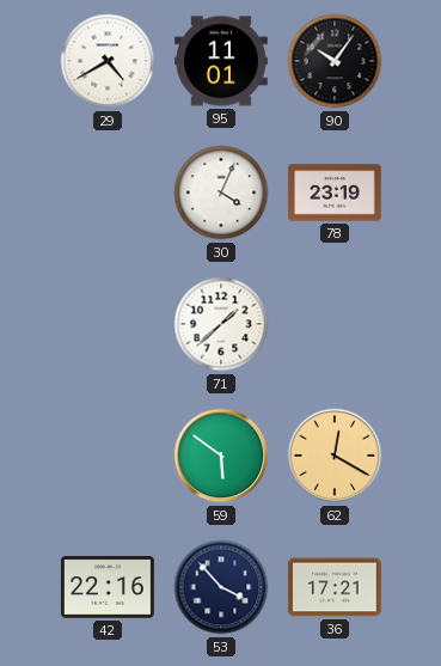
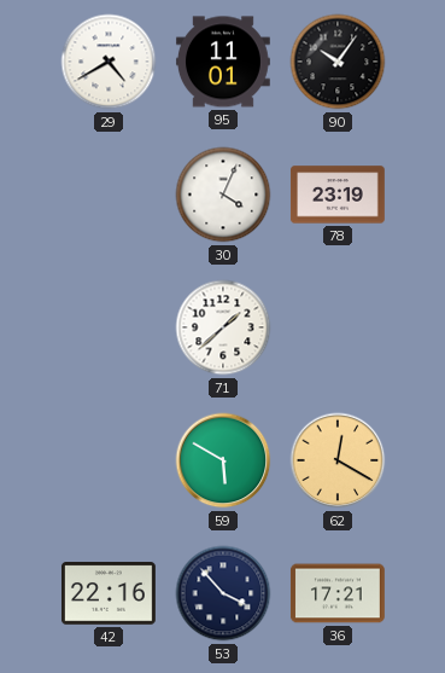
59: 5:51 -> 5:50 (223, 460)
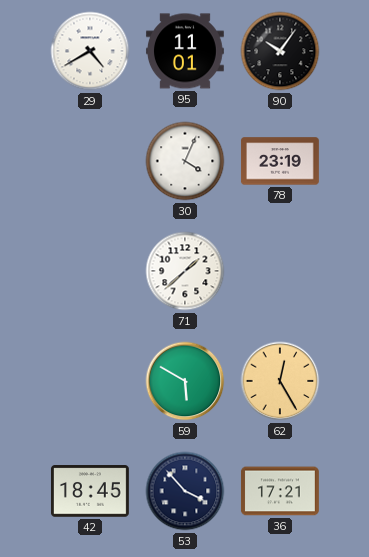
62: 12:20 -> 12:25 (280, 381)
42: 22:16 -> 18:45 (90, 491)
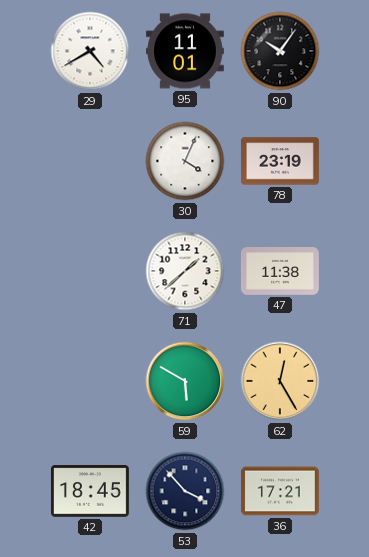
47: none -> 11:38 (280, 272)
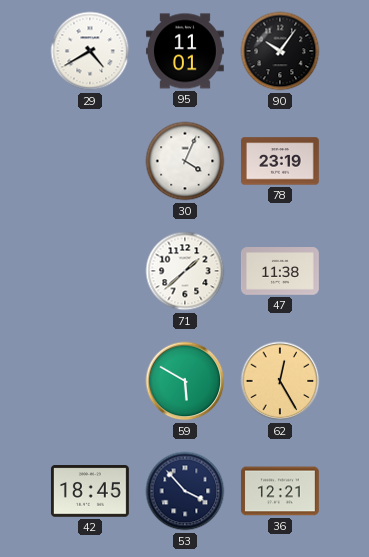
36: 17:21 -> 12:21 (280, 491)
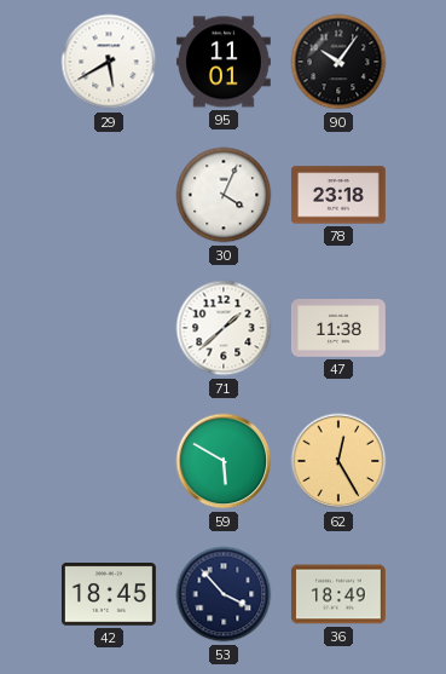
29: 4:40 -> 5:40 (109, 62)
78: 23:19 -> 23:18 (338, 195)
36: 12:21 -> 18:49 (338, 594)
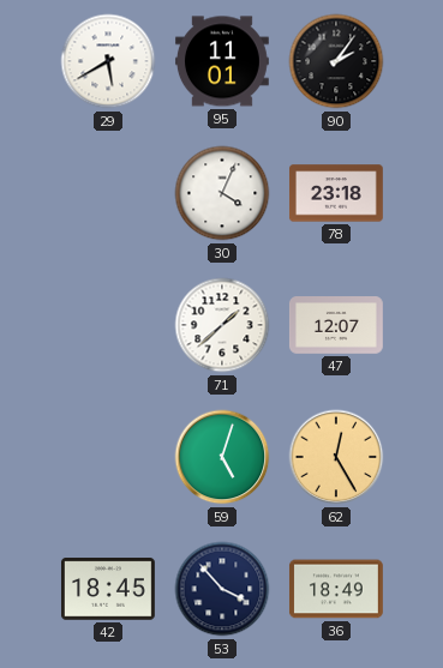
90: 10:06 -> 2:06 (336, 61)
47: 11:38 -> 12:07 (336, 326)
59: 5:50 -> 5:03 (222, 457)
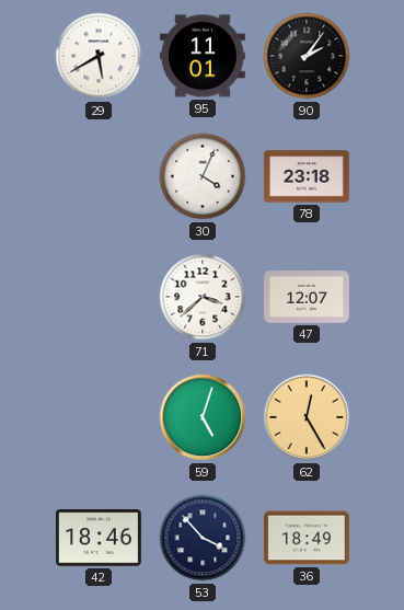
71: 1:38 -> 3:38 (203, 297)
42: 18:45 -> 18:46 (99, 538)
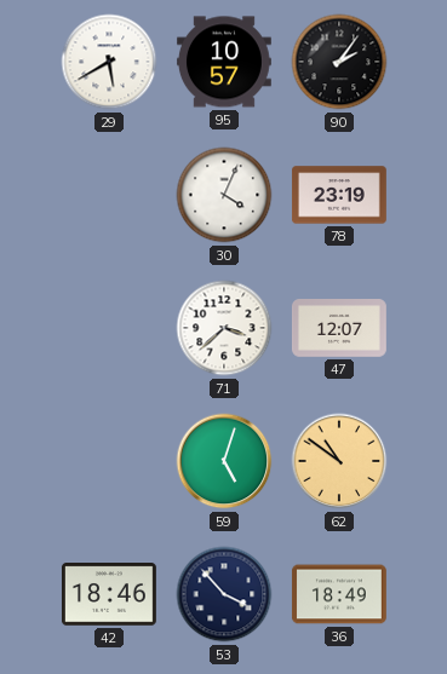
95: 11:01 -> 10:57 (224, 62)
78: 23:18 -> 23:19 (339, 195)
62: 12:25 -> 10:51 (339, 461)
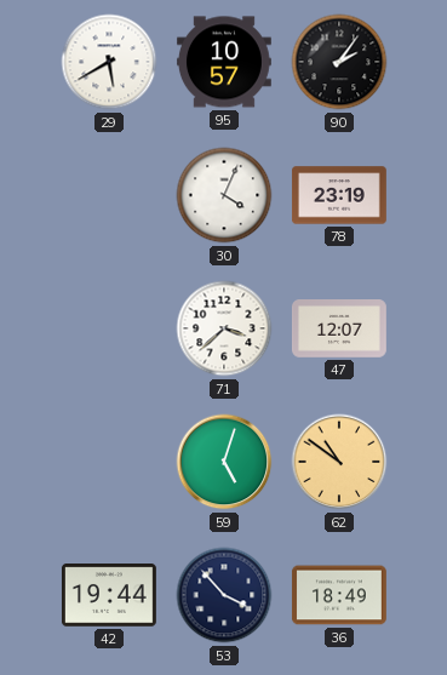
42: 18:46 -> 19:44 (109, 595)
